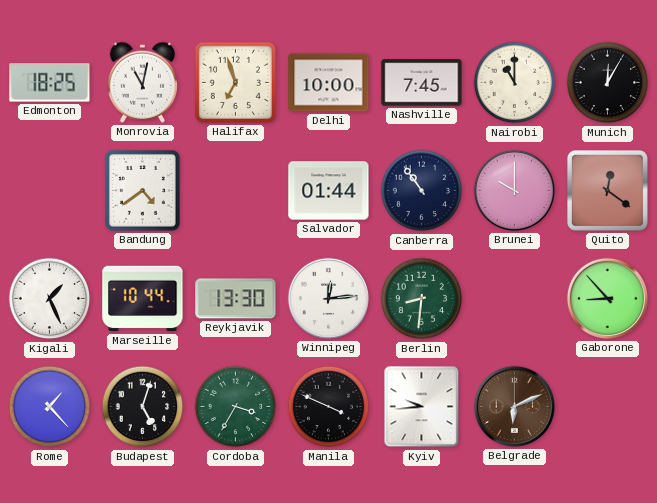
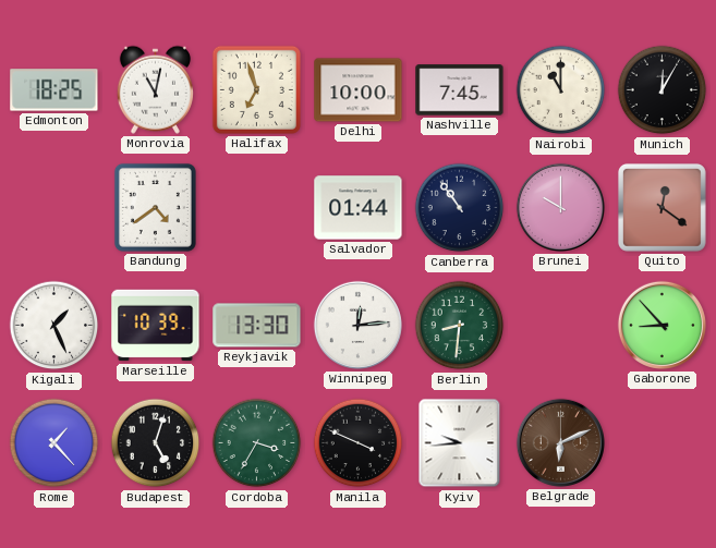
Marseille: 10:44 -> 10:39 (156, 326)
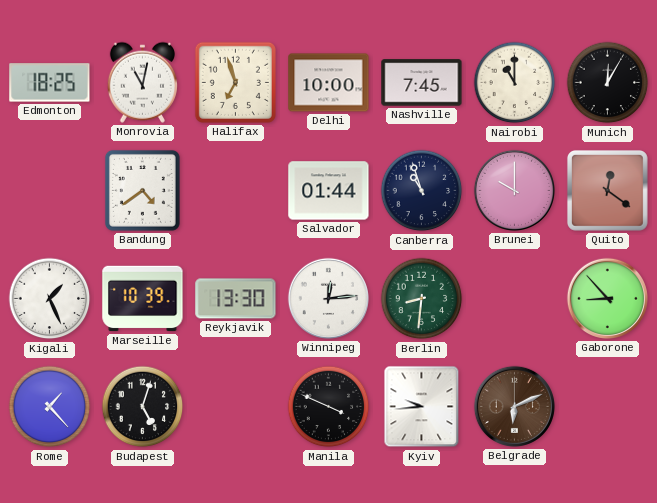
Canberra: 10:54 -> 10:57 (422, 191)
Cordoba: 3:35 -> none (257, 443)
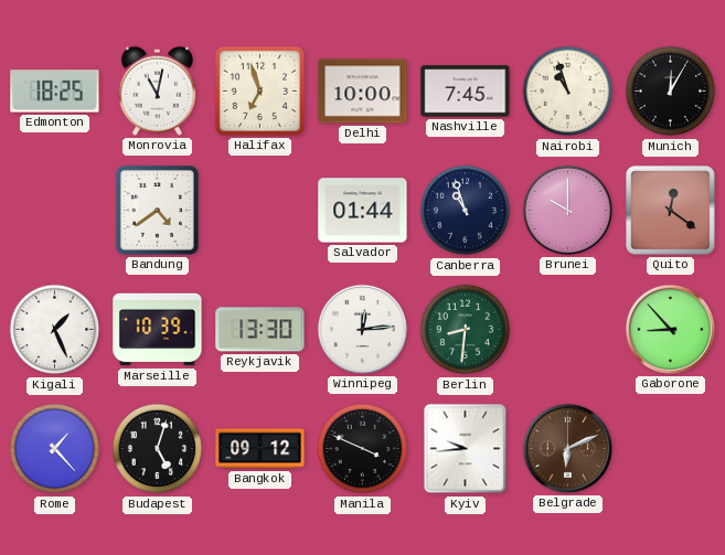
Nairobi: 11:00 -> 10:57 (568, 92)
Bangkok: none -> 09:12 (260, 449)
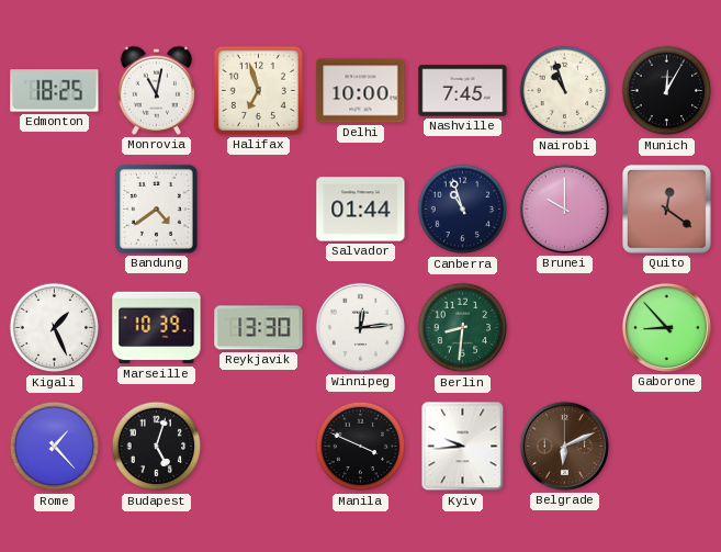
Bangkok: 09:12 -> none (260, 449)
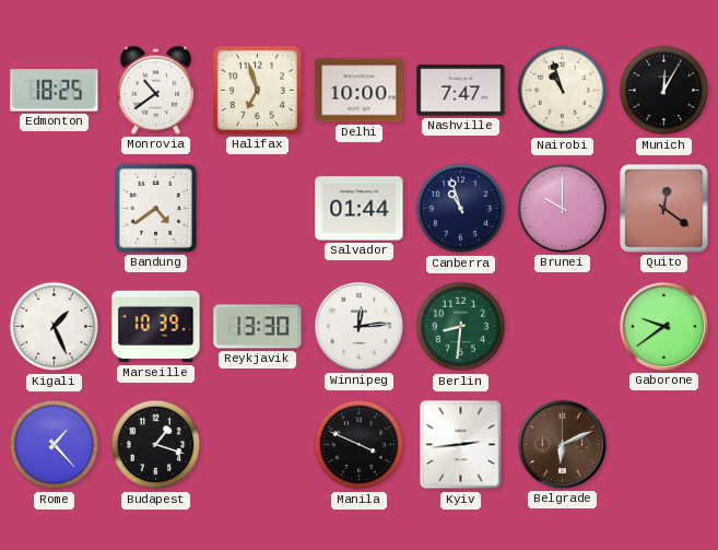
Monrovia: 11:02 -> 10:39 (155, 90)
Nashville: 7:45 -> 7:47 (461, 91)
Gaborone: 8:53 -> 9:39 (663, 326)
Budapest: 5:03 -> 1:18 (156, 445)
Kyiv: 9:44 -> 2:44 (461, 445)
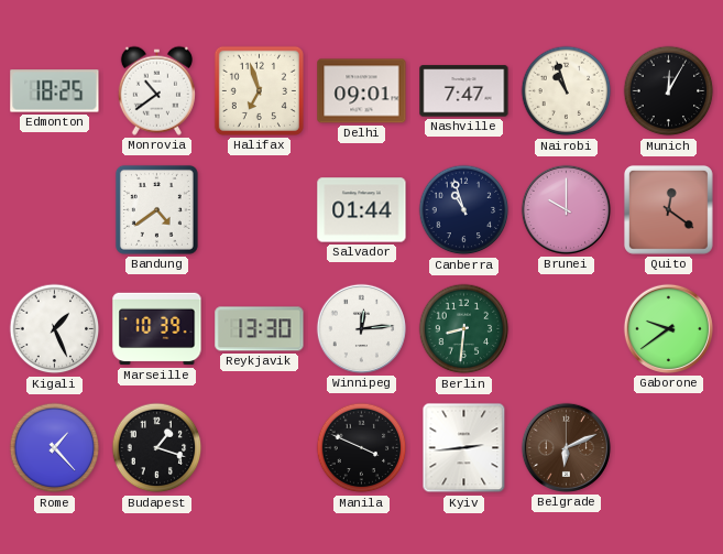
Delhi: 10:00 -> 09:01 (362, 91)
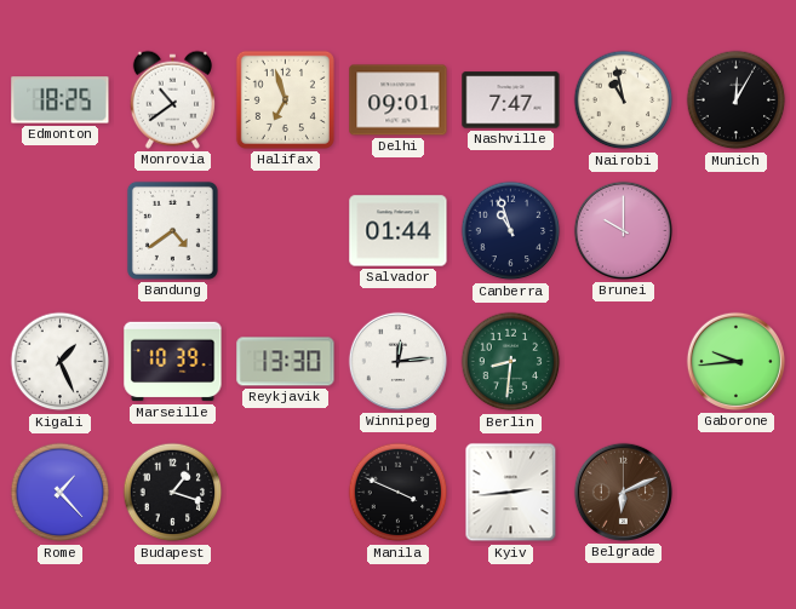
Nairobi: 10:57 -> 10:58 (624, 100)
Quito: 12:21 -> none (668, 209)
Gaborone: 9:39 -> 9:44 (735, 361)
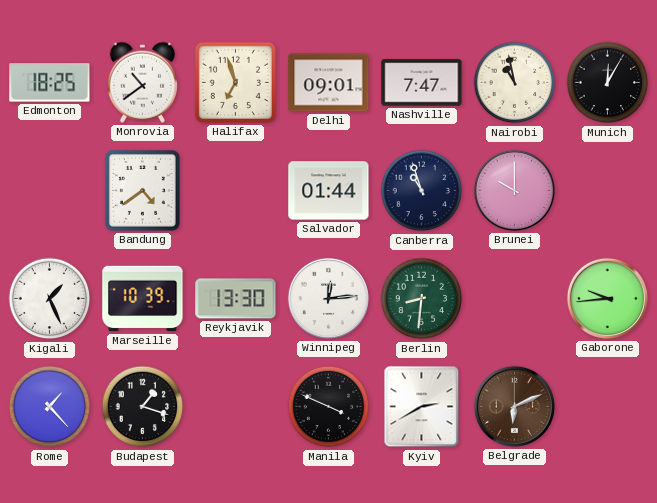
Kyiv: 2:44 -> 2:40 (422, 407)
